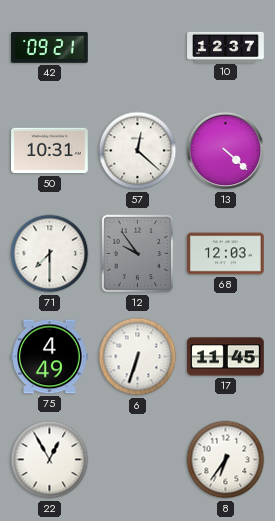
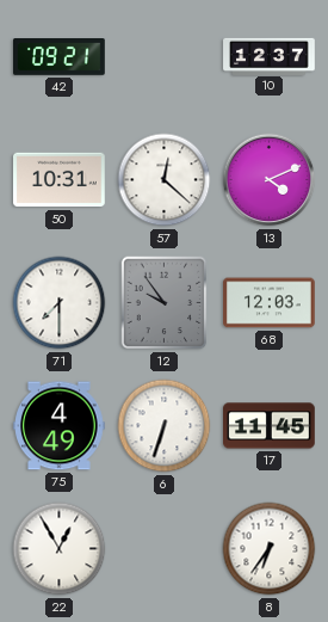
13: 4:22 -> 4:11 (270, 180)
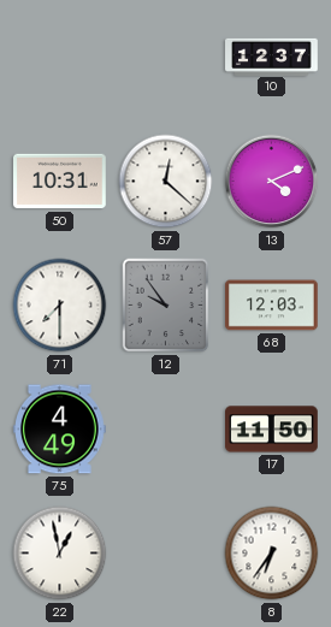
42: 09:21 -> none (60, 57)
6: 6:33 -> none (165, 426)
17: 11:45 -> 11:50 (272, 430)
22: 12:55 -> 12:58 (60, 554)
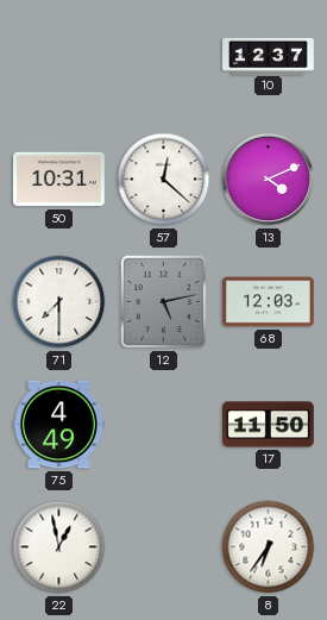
12: 9:54 -> 5:13 (164, 302)
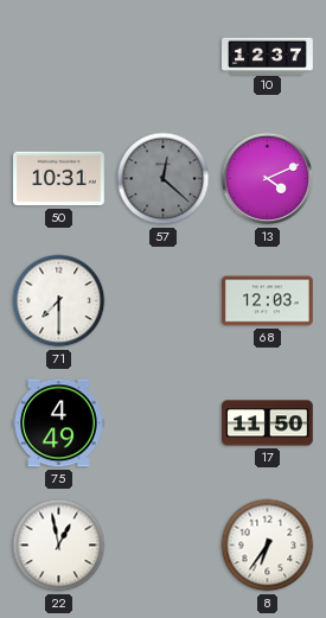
57 dial: white -> grey (164, 179)
12: 5:13 -> none (164, 302)
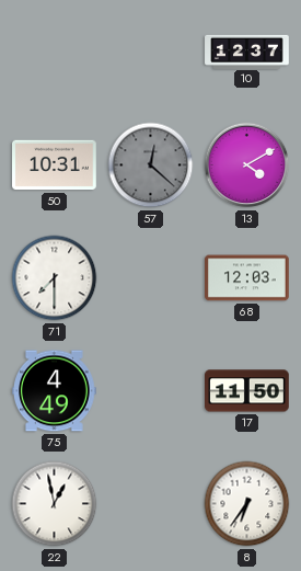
13: 4:11 -> 4:10 (247, 165)
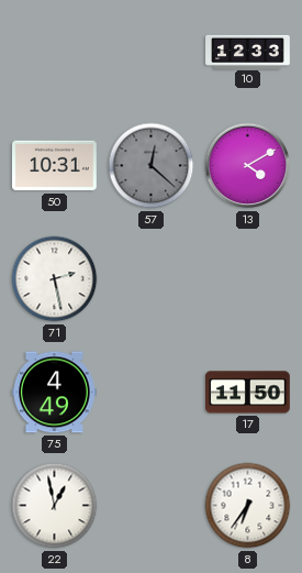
10: 12:37 -> 12:33 (248, 52)
71: 7:30 -> 2:28 (55, 279)
68: 12:03 -> none (247, 278)
